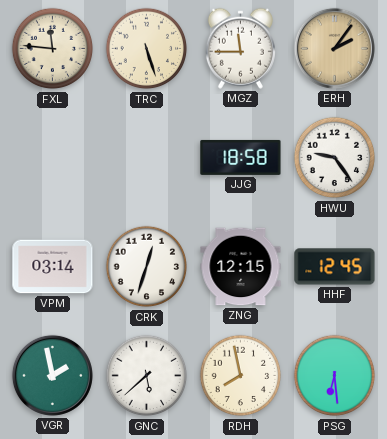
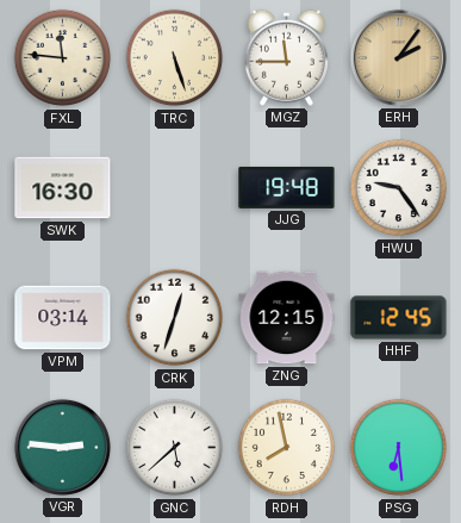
SWK: none -> 16:30 (63, 188)
JJG: 18:58 -> 19:48 (287, 187)
VGR: 1:58 -> 2:46 (62, 447)
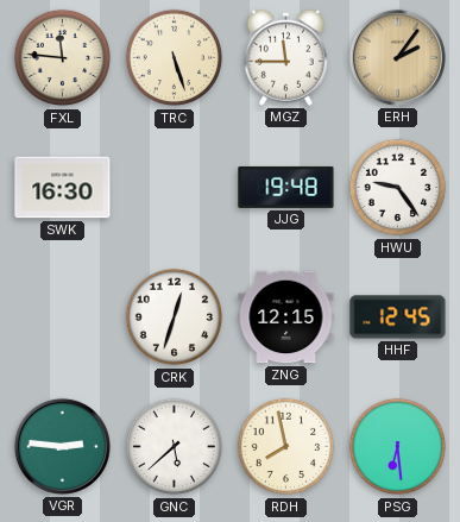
VPM: 03:14 -> none (63, 318)
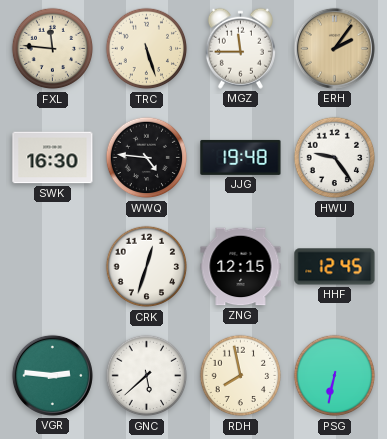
WWQ: none -> 4:46 (147, 158)
PSG: 6:29 -> 6:32 (335, 376)
